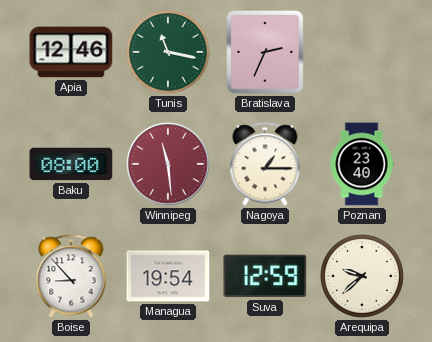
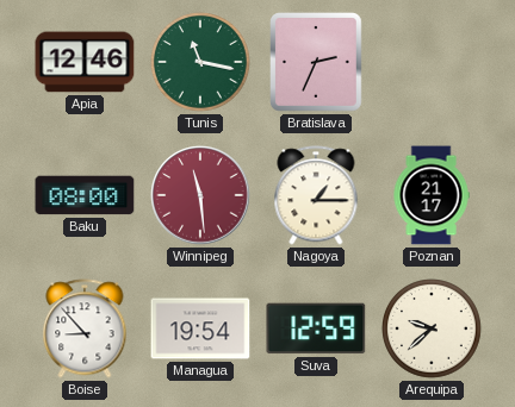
Poznan: 23:40 -> 21:17 (432, 195)
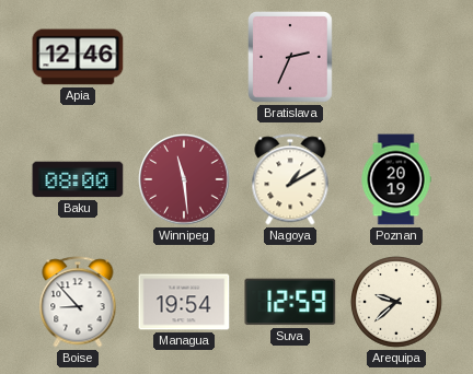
Tunis: 11:17 -> none (201, 63)
Nagoya: 1:15 -> 1:10 (290, 179)
Poznan: 21:17 -> 20:19 (396, 179)
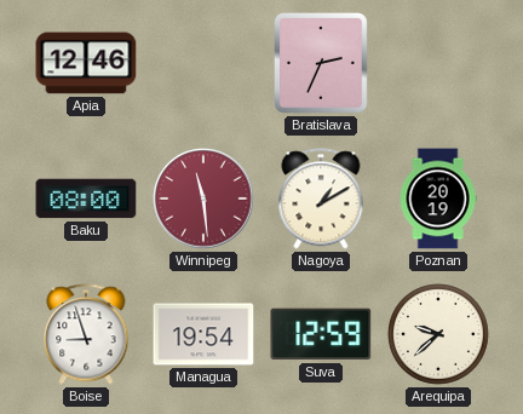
Boise: 8:53 -> 8:57 (86, 334)
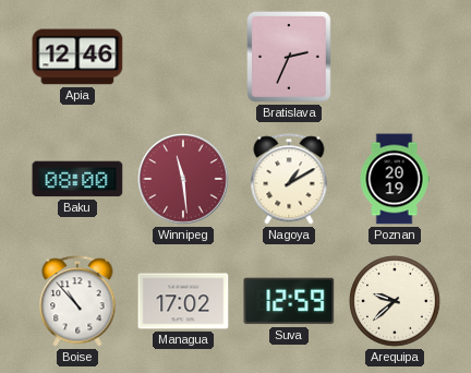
Boise: 8:57 -> 10:53 (77, 301)
Managua: 19:54 -> 17:02 (183, 301)
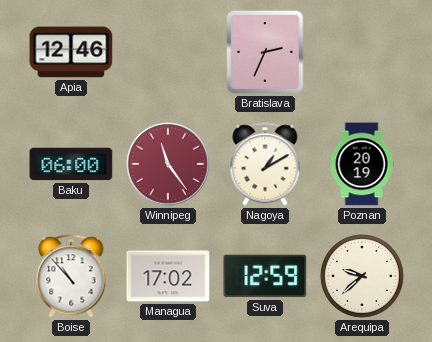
Baku: 08:00 -> 06:00 (71, 164)
Winnipeg: 11:29 -> 11:24 (168, 164)
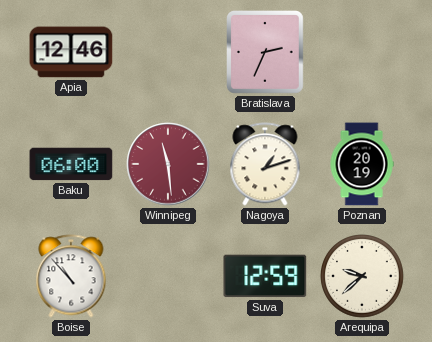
Winnipeg: 11:24 -> 11:29 (168, 164)
Nagoya: 1:10 -> 1:12 (265, 164)
Managua: 17:02 -> none (168, 276)
